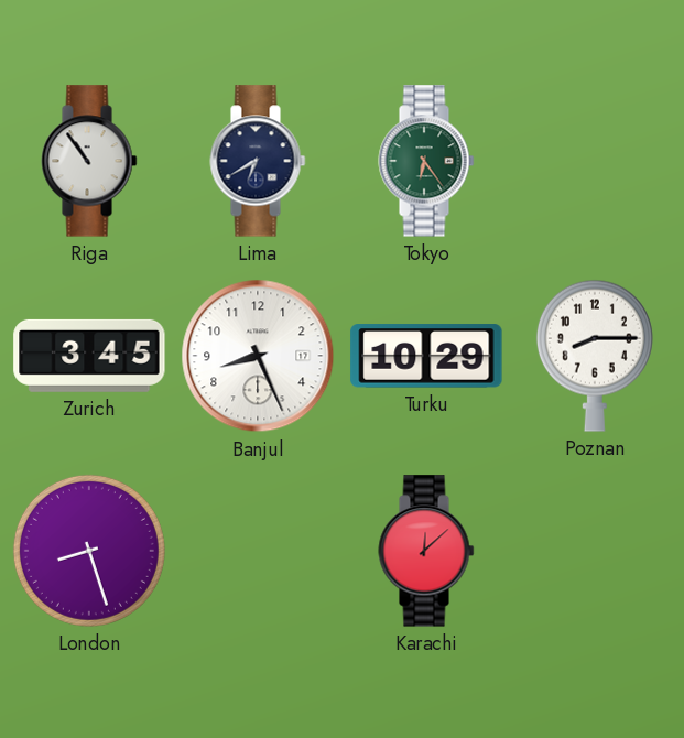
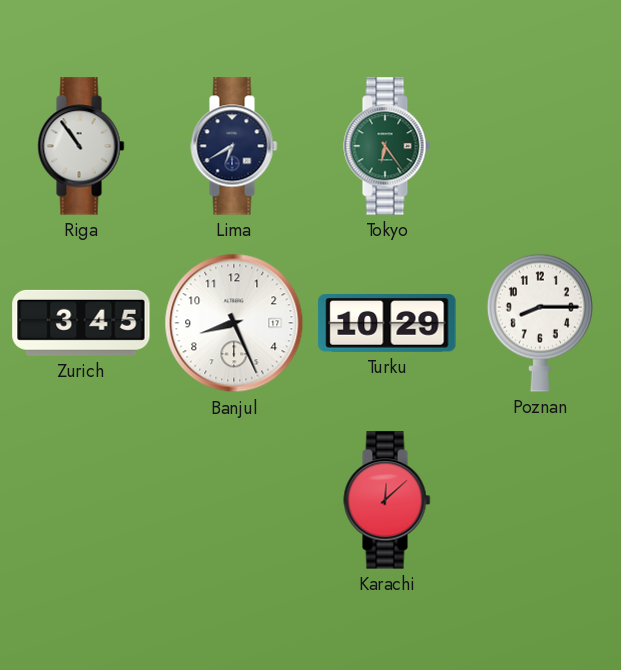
London: 8:27 -> none (89, 551)
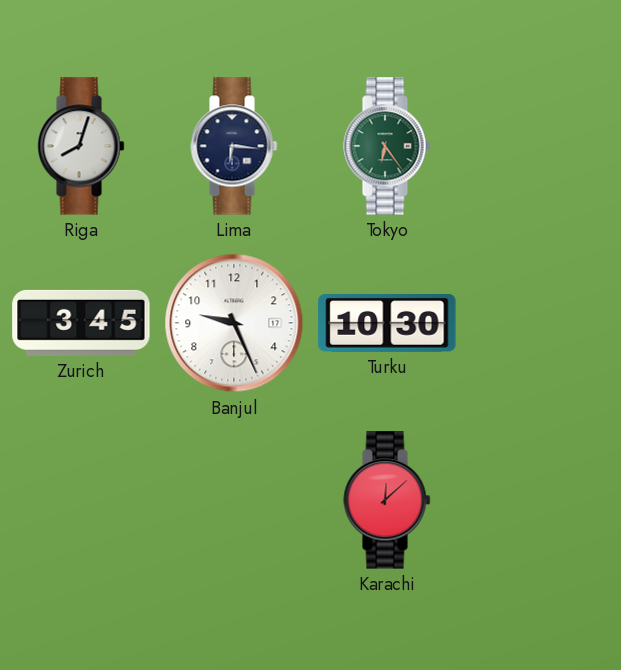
Riga: 10:54 -> 8:03 (81, 146)
Lima: 6:40 -> 6:16 (234, 146)
Banjul: 8:26 -> 9:26 (234, 323)
Turku: 10:29 -> 10:30 (387, 323)
Poznan: 8:15 -> none (540, 323)
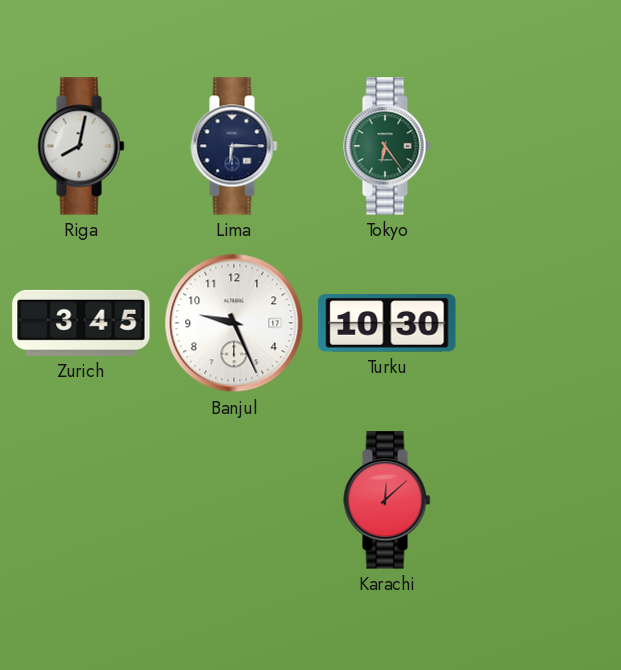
Riga: 8:03 -> 8:02 (81, 146)
Lima: 6:16 -> 6:15 (234, 146)
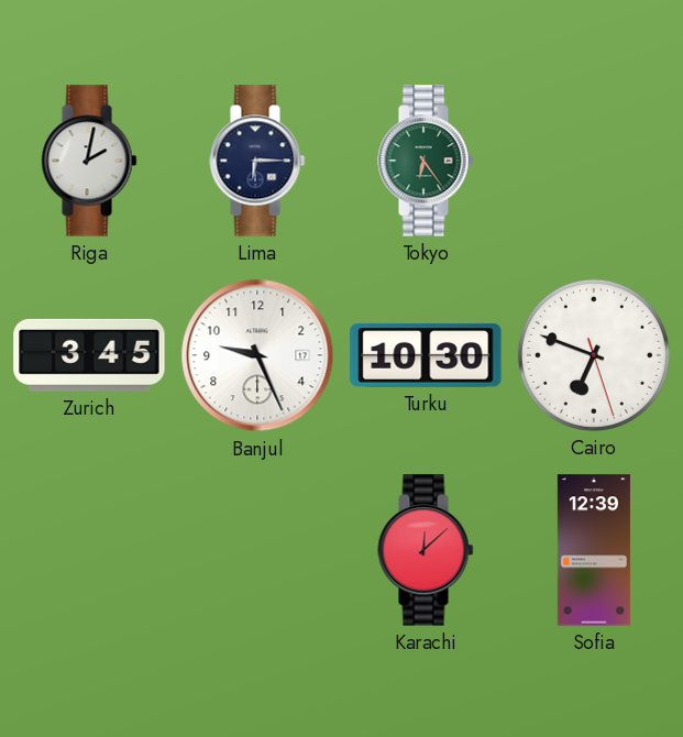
Riga: 8:02 -> 2:02 (89, 161)
Cairo: none -> 6:48 (594, 355)
Sofia: none -> 12:39 (594, 550)
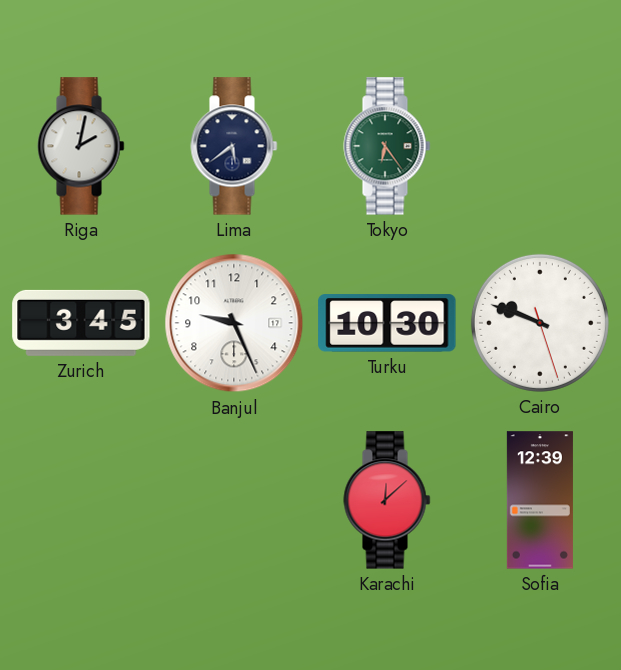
Lima: 6:15 -> 5:39 (234, 146)
Cairo: 6:48 -> 9:48 (540, 323)
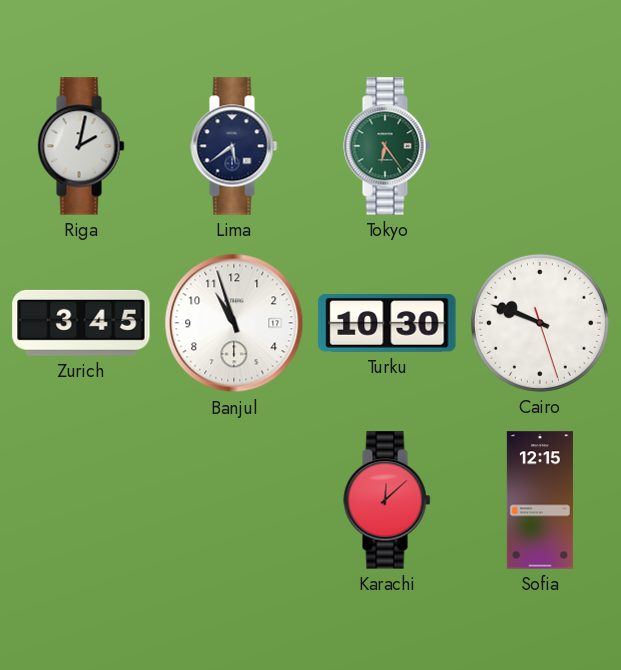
Banjul: 9:26 -> 10:57 (234, 323)
Sofia: 12:39 -> 12:15 (540, 500)
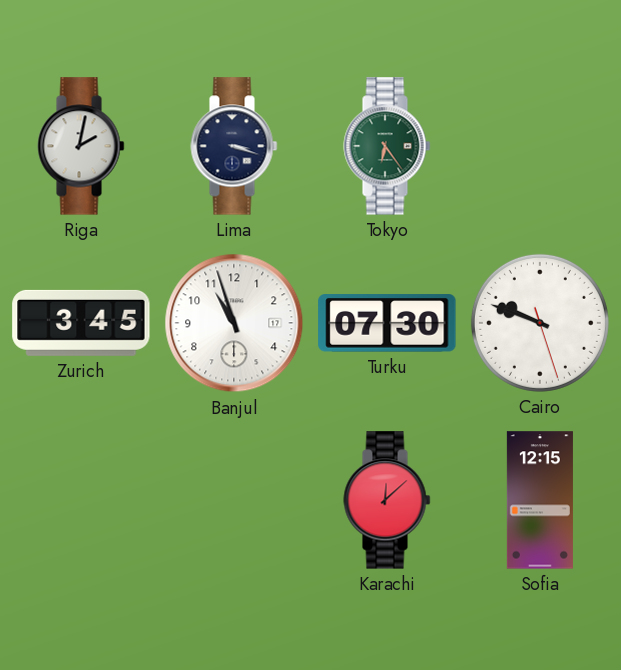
Lima: 5:39 -> 3:18 (234, 146)
Turku: 10:30 -> 07:30 (387, 323)
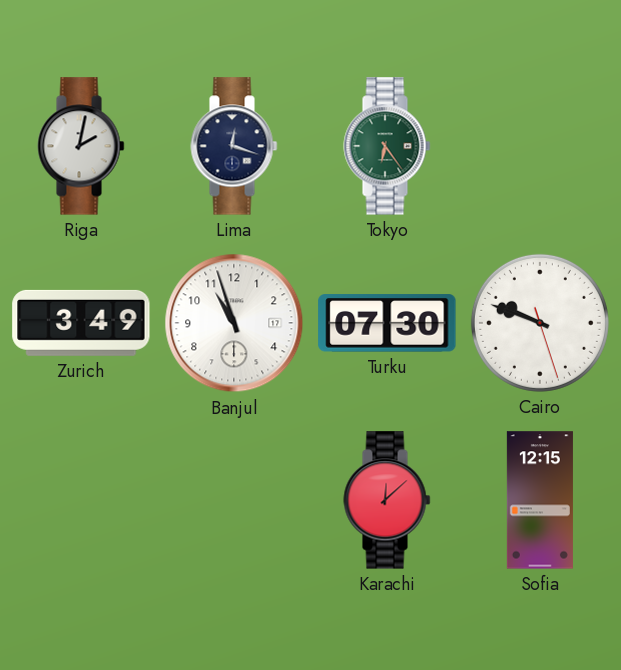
Lima: 3:18 -> 12:18 (234, 146)
Zurich: 3:45 -> 3:49 (81, 323)
